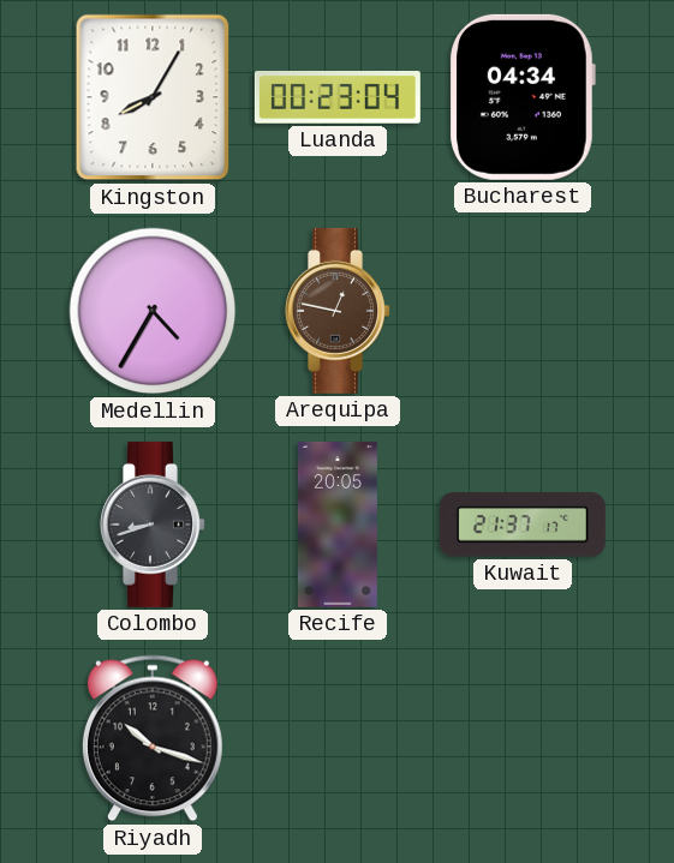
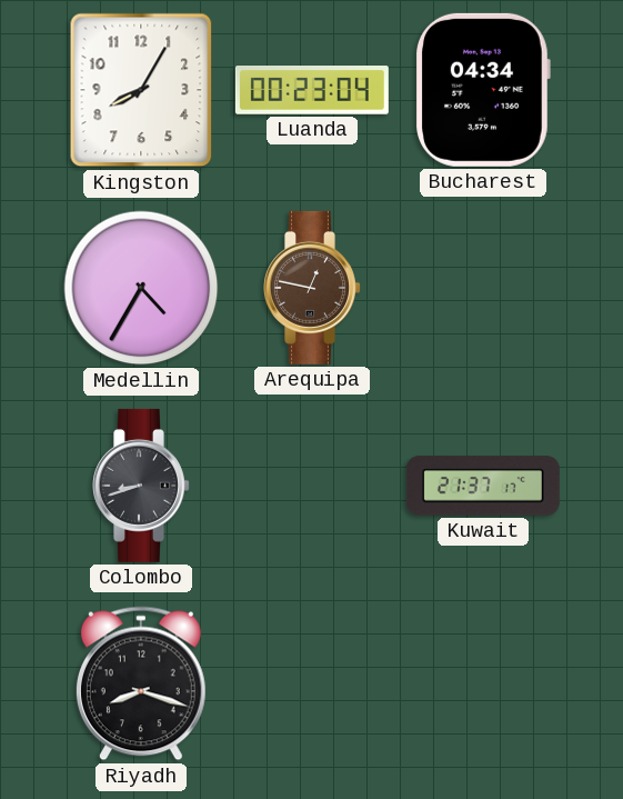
Recife: 20:05 -> none (338, 525)
Riyadh: 10:18 -> 8:18 (141, 683)
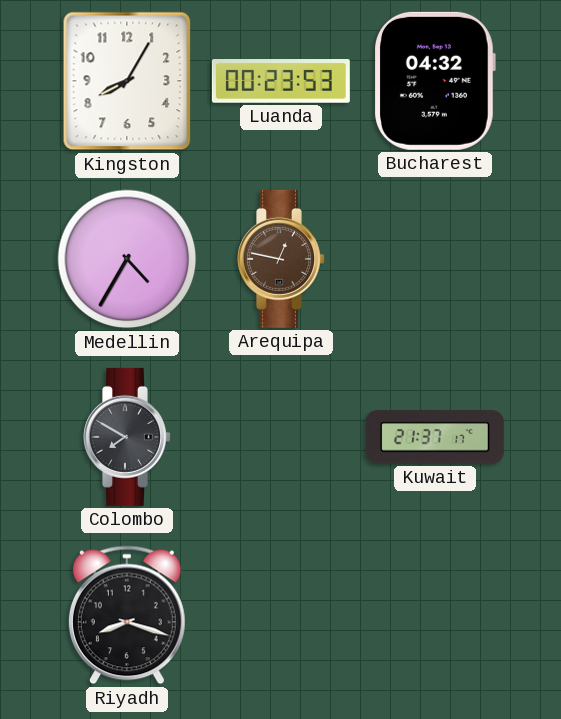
Luanda: 00:23:04 -> 00:23:53 (281, 82)
Bucharest: 04:34 -> 04:32 (435, 81)
Colombo: 8:42 -> 7:50 (128, 437)
